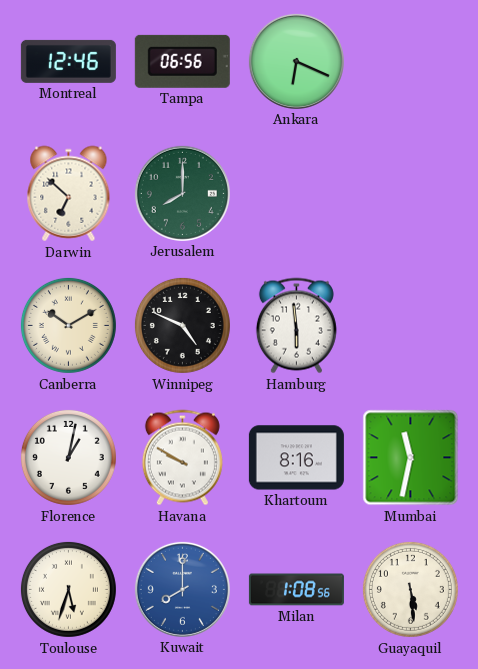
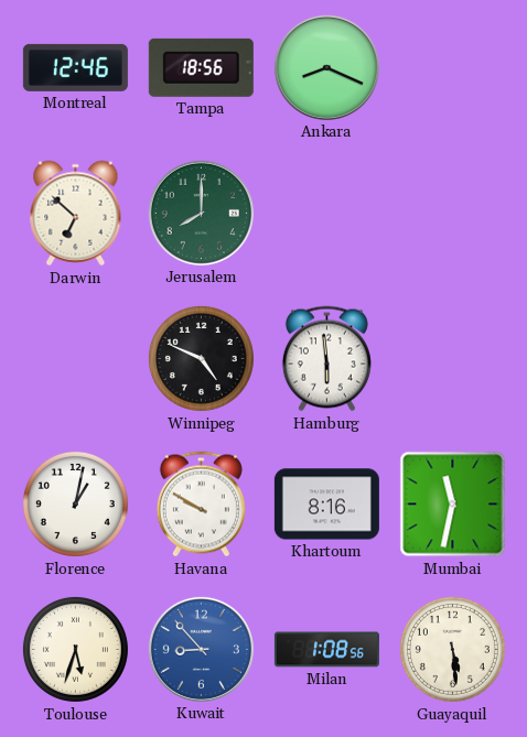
Tampa: 06:56 -> 18:56 (201, 67)
Ankara: 6:19 -> 8:19 (326, 67)
Canberra: 10:10 -> none (68, 325)
Kuwait: 8:00 -> 8:53 (201, 649)
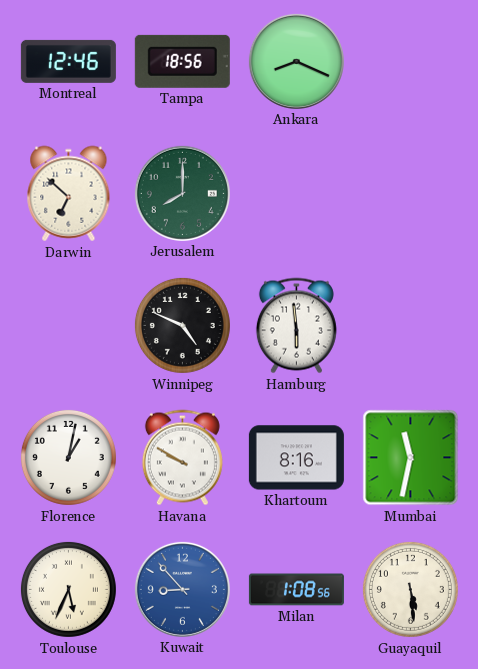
Toulouse: 5:33 -> 5:34 (68, 589)
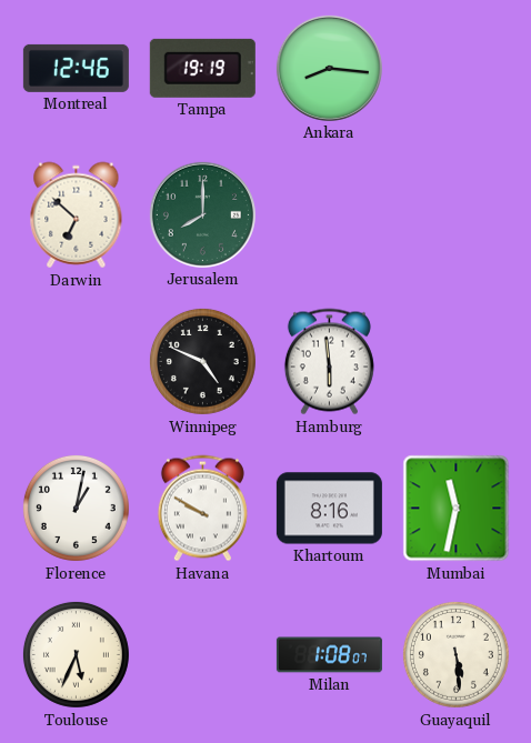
Tampa: 18:56 -> 19:19 (202, 68)
Ankara: 8:19 -> 8:16 (329, 68)
Kuwait: 8:53 -> none (182, 589)
Milan: 1:08:56 -> 1:08:07 (329, 655)
